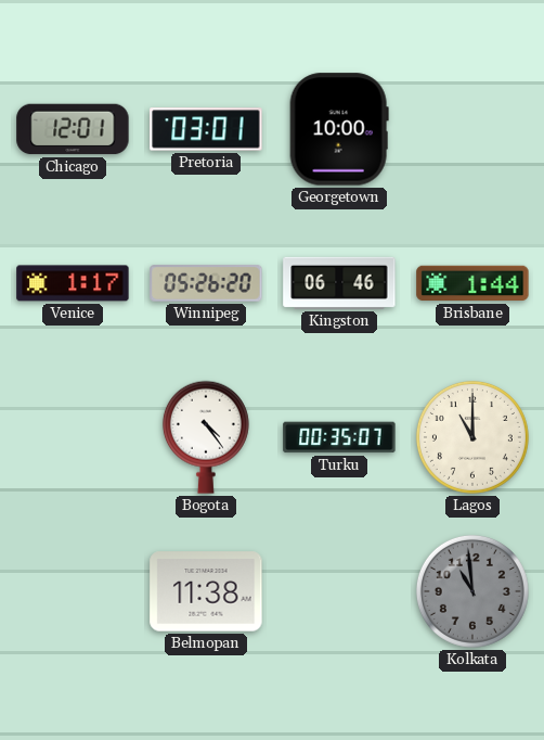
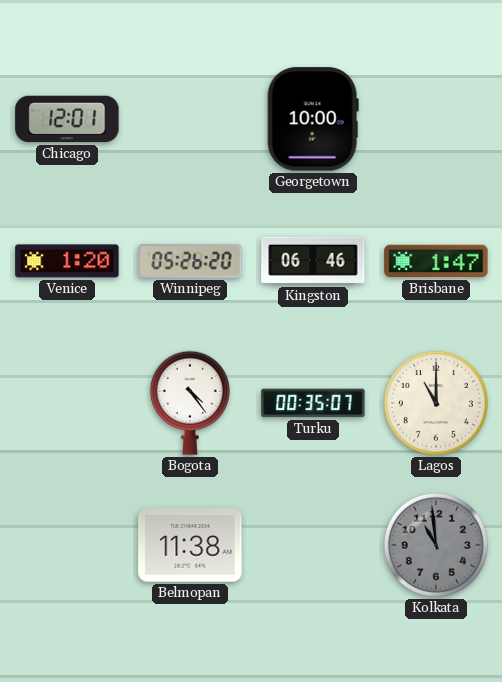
Pretoria: 03:01 -> none (206, 129)
Venice: 1:17 -> 1:20 (67, 261)
Brisbane: 1:44 -> 1:47 (436, 261)
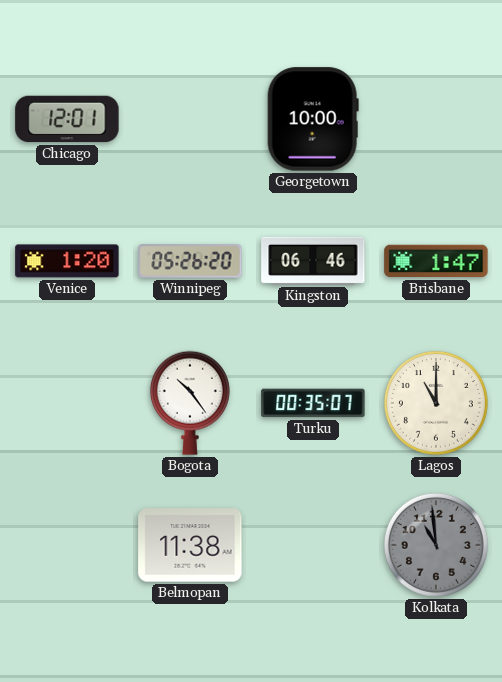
Bogota: 4:24 -> 10:24 (190, 403)
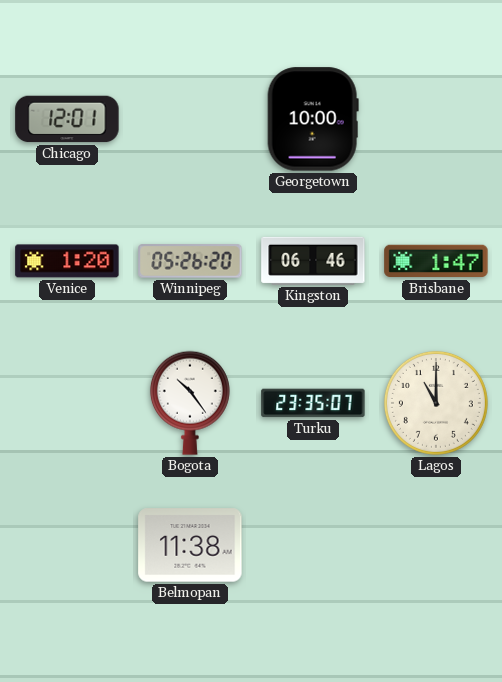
Turku: 00:35 -> 23:35 (313, 403)
Kolkata: 10:59 -> none (436, 545)
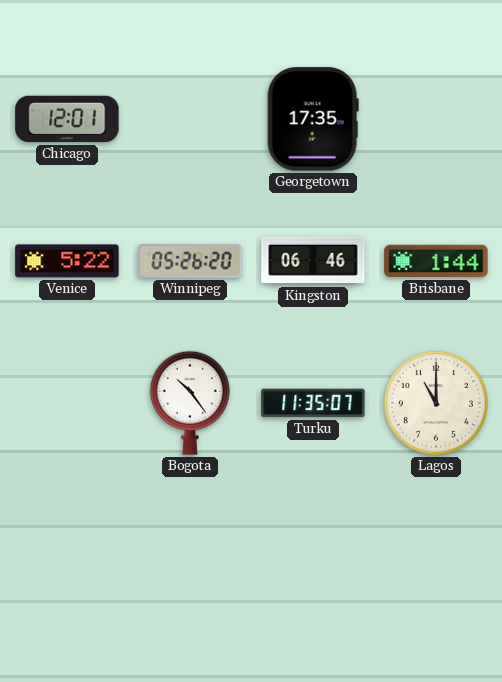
Georgetown: 10:00 -> 17:35 (313, 119)
Venice: 1:20 -> 5:22 (67, 261)
Brisbane: 1:47 -> 1:44 (436, 261)
Turku: 23:35 -> 11:35 (313, 403)
Belmopan: 11:38 -> none (190, 545)
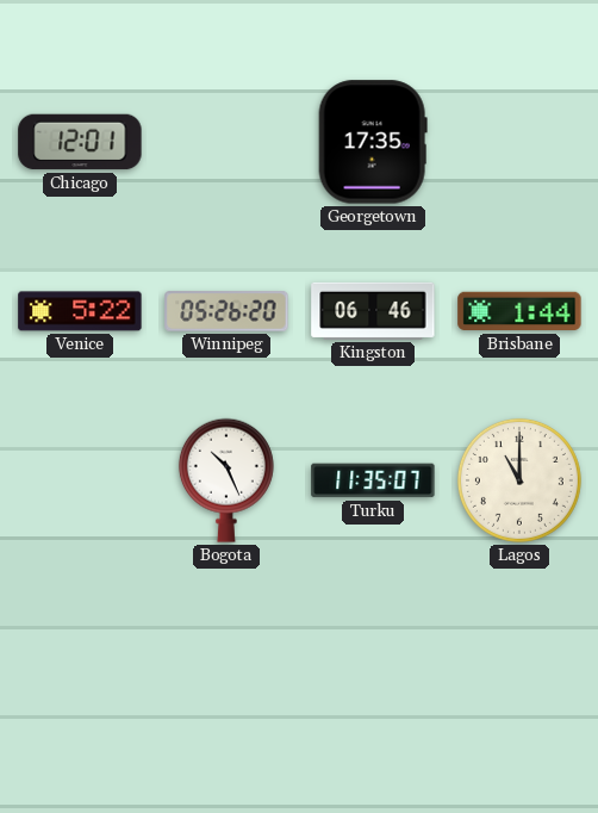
Bogota: 10:24 -> 10:26 (226, 480)
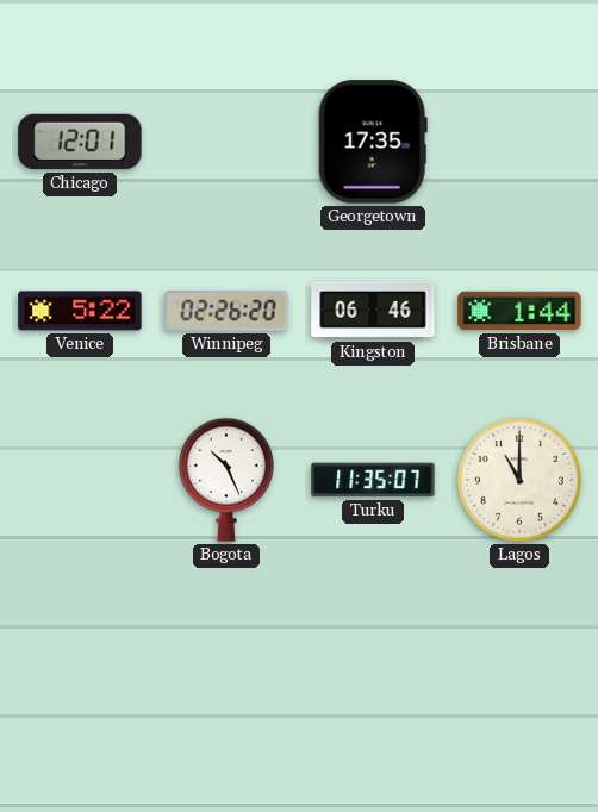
Winnipeg: 05:26 -> 02:26 (226, 311)
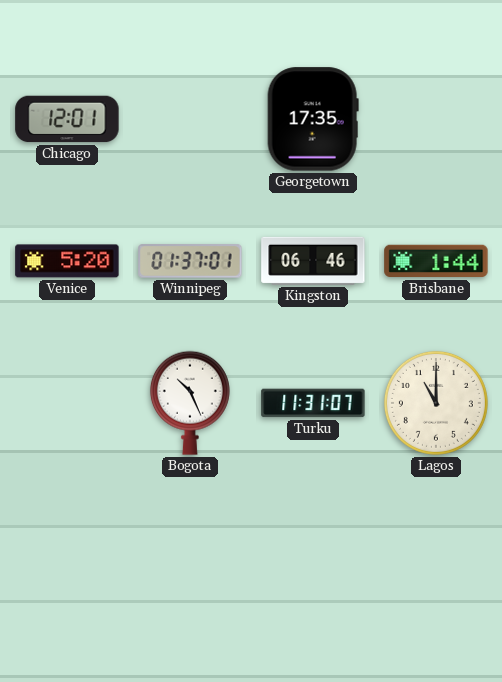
Venice: 5:22 -> 5:20 (67, 261)
Winnipeg: 02:26 -> 01:37 (190, 261)
Turku: 11:35 -> 11:31 (313, 403)
